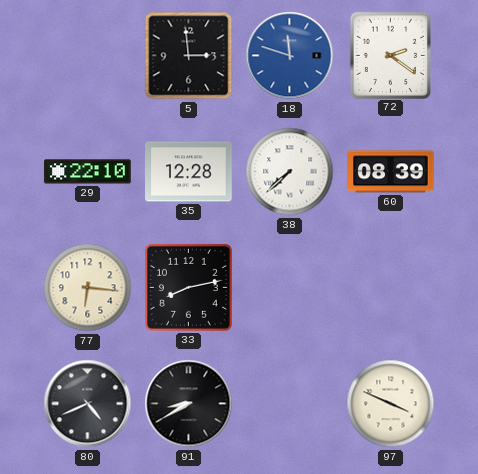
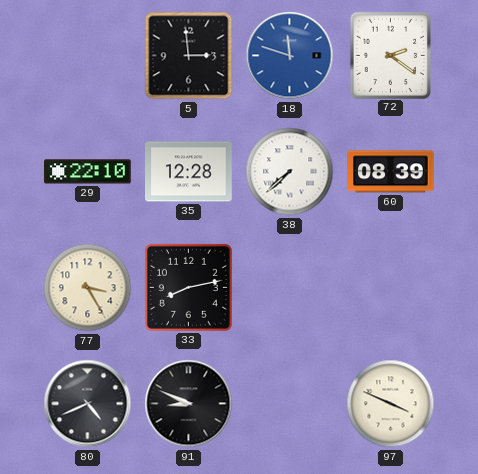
77: 6:16 -> 3:25 (88, 288)
91: 8:40 -> 8:49 (189, 404)
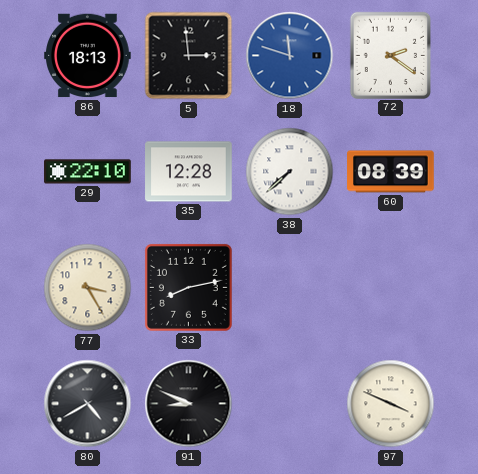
86: none -> 18:13 (88, 56)
80: 4:41 -> 4:40 (88, 404)
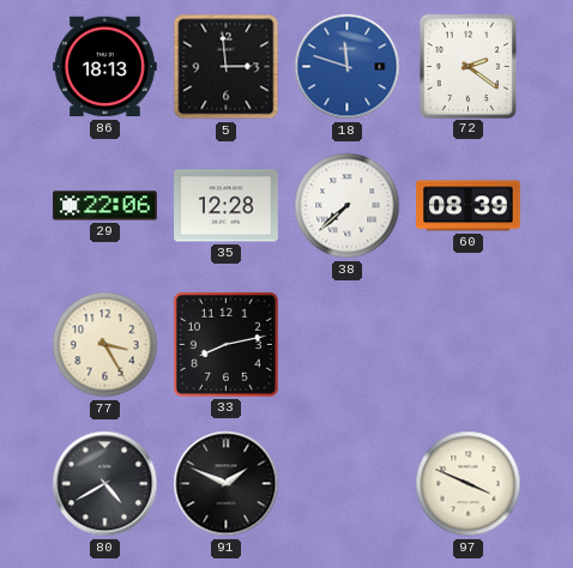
29: 22:10 -> 22:06 (105, 206)
91: 8:49 -> 1:49 (227, 484)
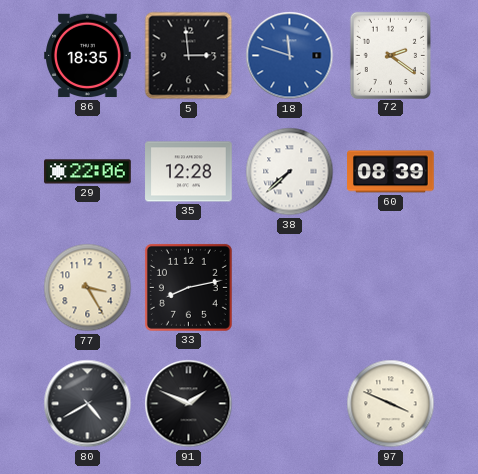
86: 18:13 -> 18:35 (88, 56)
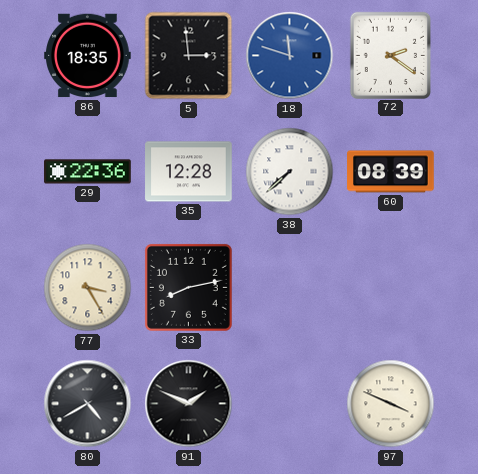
29: 22:06 -> 22:36 (88, 172)
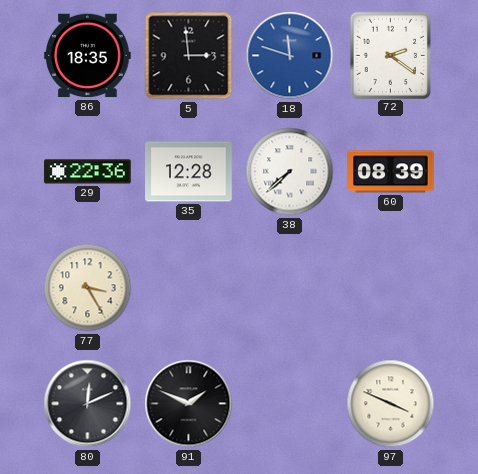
33: 8:13 -> none (188, 287)
80: 4:40 -> 12:11 (88, 404)
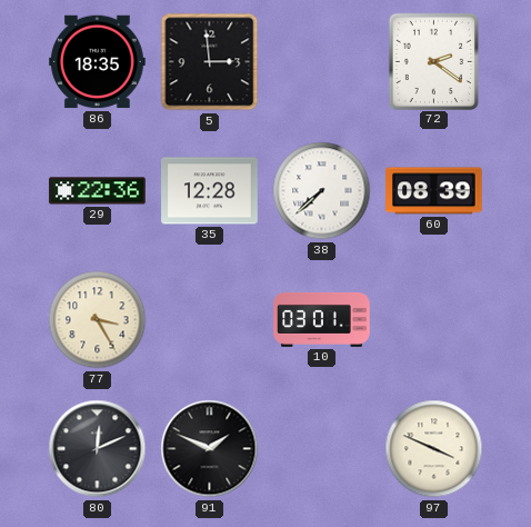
18: 11:48 -> none (290, 56)
10: none -> 03:01 (322, 319)
